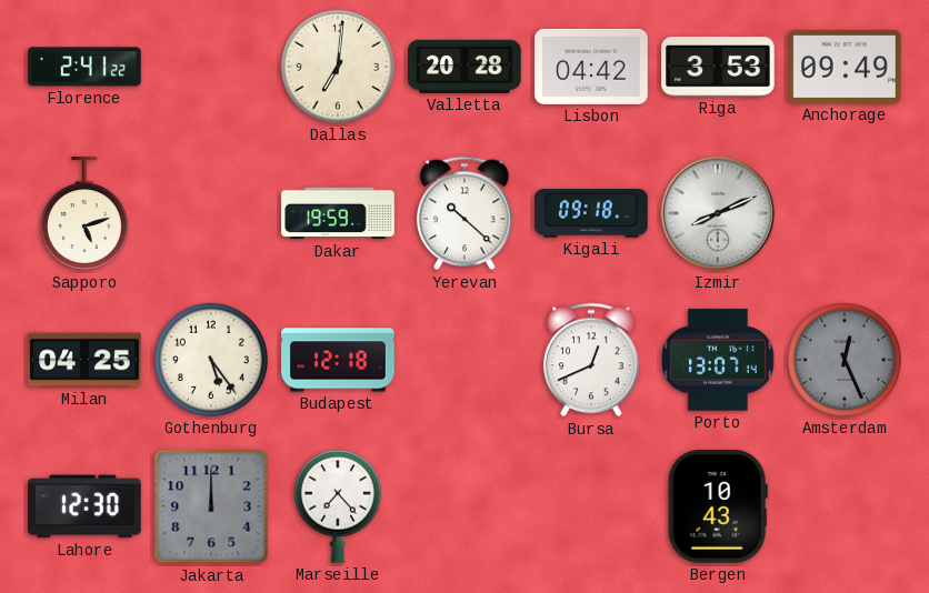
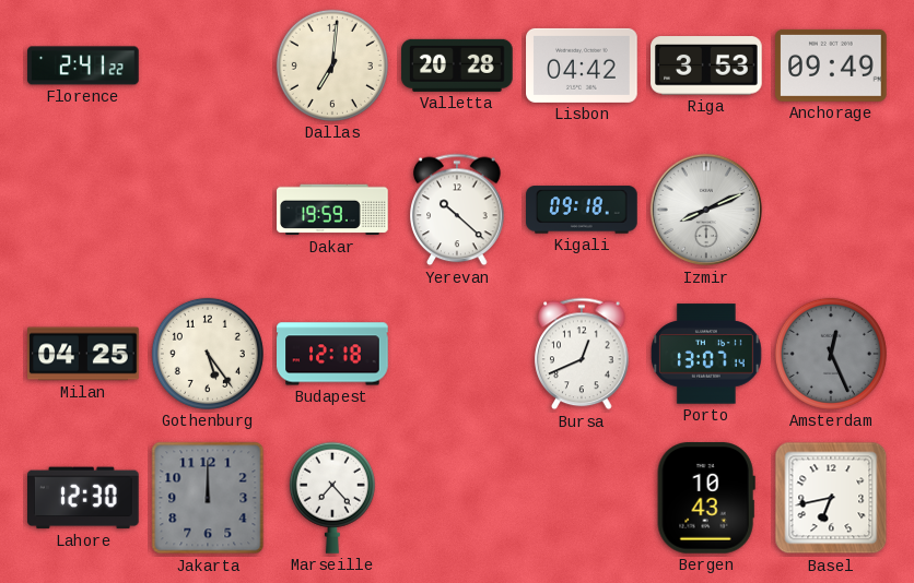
Sapporo: 5:12 -> none (84, 214)
Basel: none -> 6:43 (831, 498)
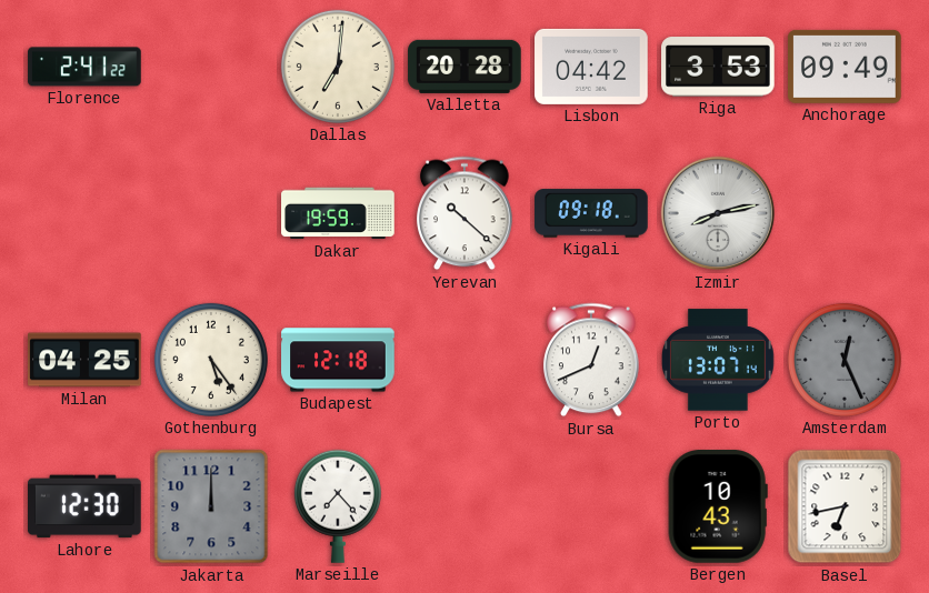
Izmir: 8:11 -> 8:13 (718, 213)
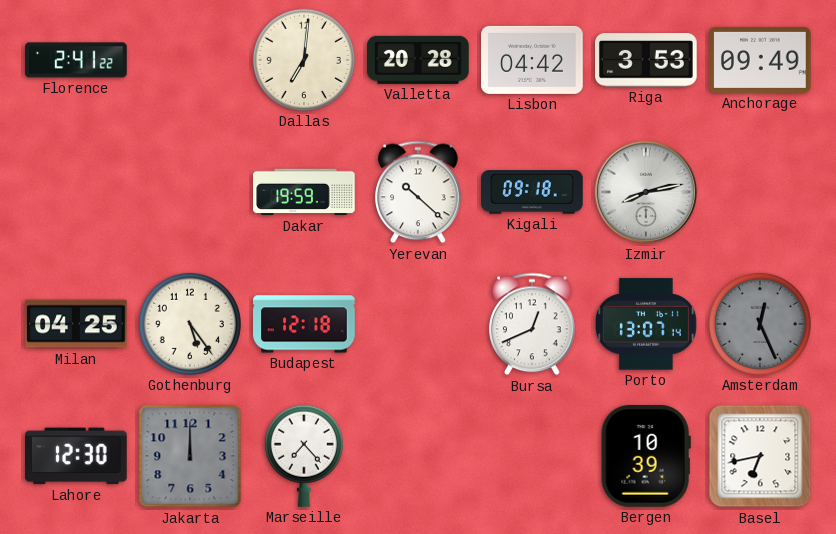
Bergen: 10:43 -> 10:39 (646, 457)
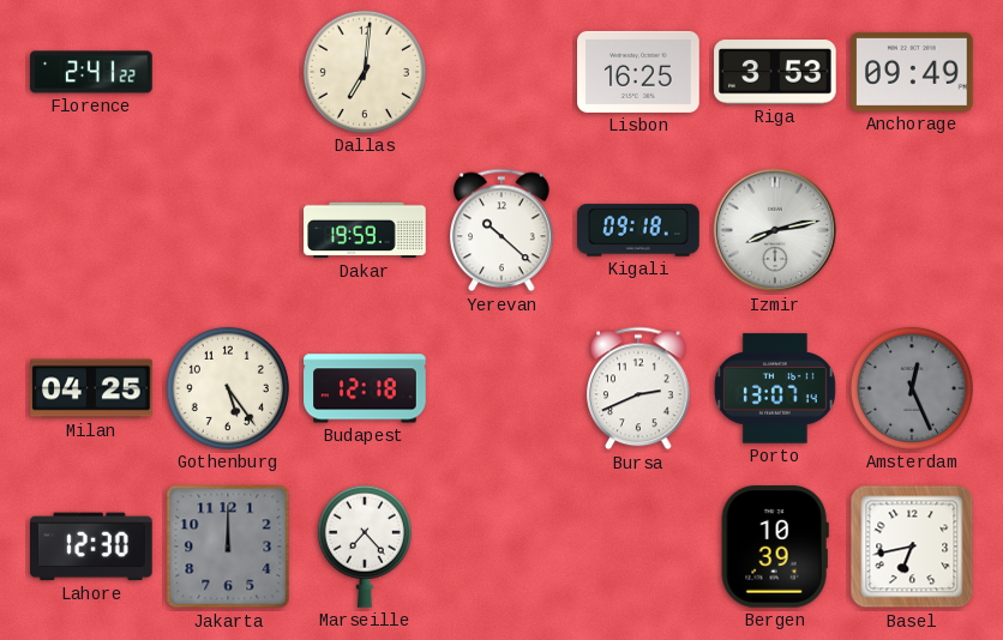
Valletta: 20:28 -> none (418, 60)
Lisbon: 04:42 -> 16:25 (638, 72)
Bursa: 12:41 -> 2:41 (638, 388)
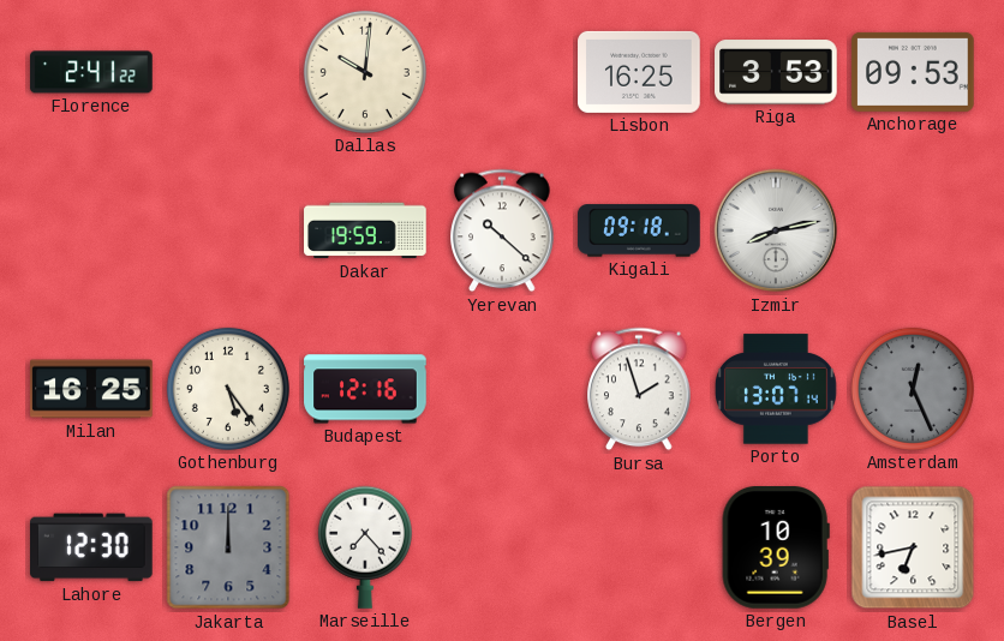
Dallas: 7:01 -> 10:01 (365, 72)
Anchorage: 09:49 -> 09:53 (913, 72)
Milan: 04:25 -> 16:25 (91, 389)
Budapest: 12:18 -> 12:16 (365, 389)
Bursa: 2:41 -> 1:57 (639, 389)
